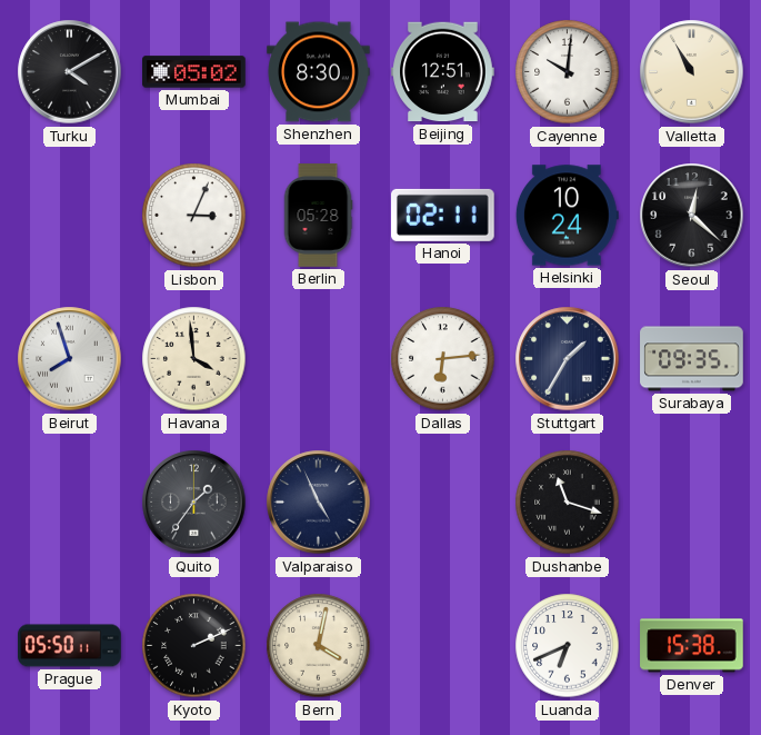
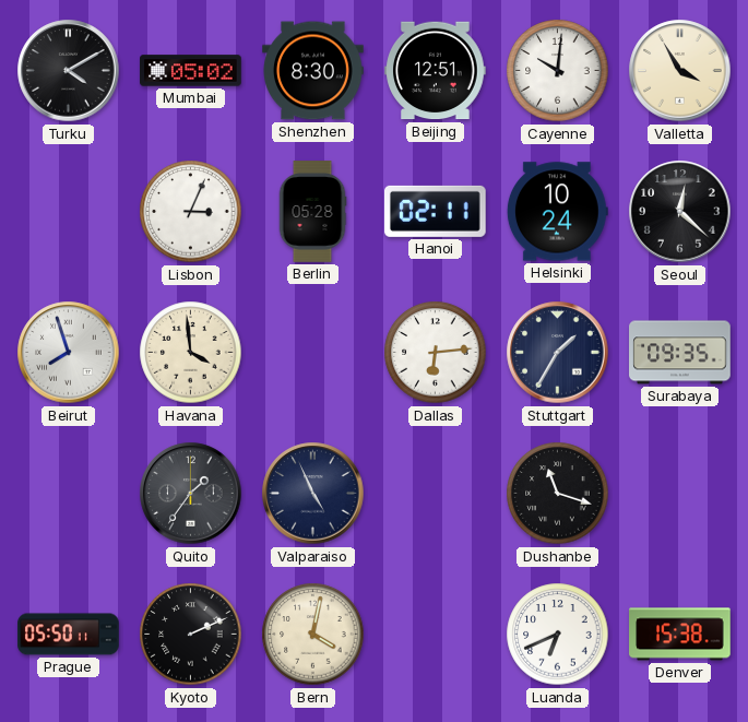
Valletta: 10:55 -> 3:55 (680, 71)
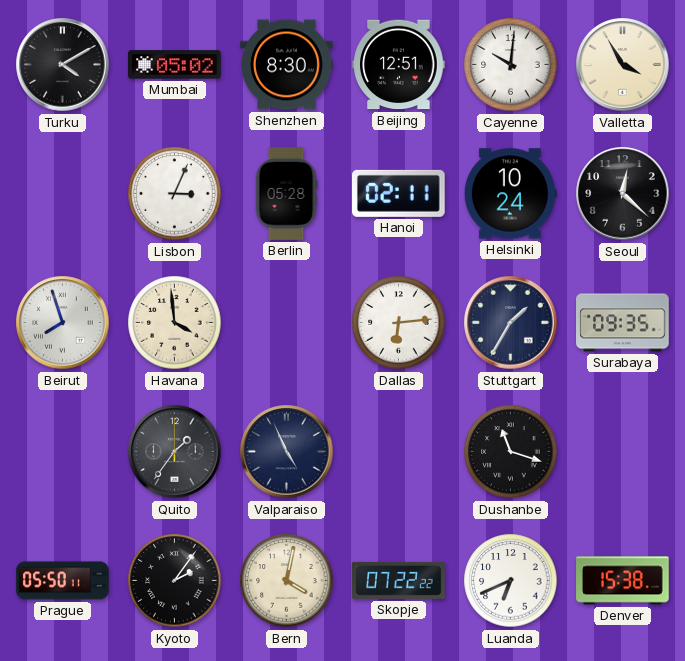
Kyoto: 2:11 -> 2:06 (175, 581)
Skopje: none -> 07:22 (399, 580)
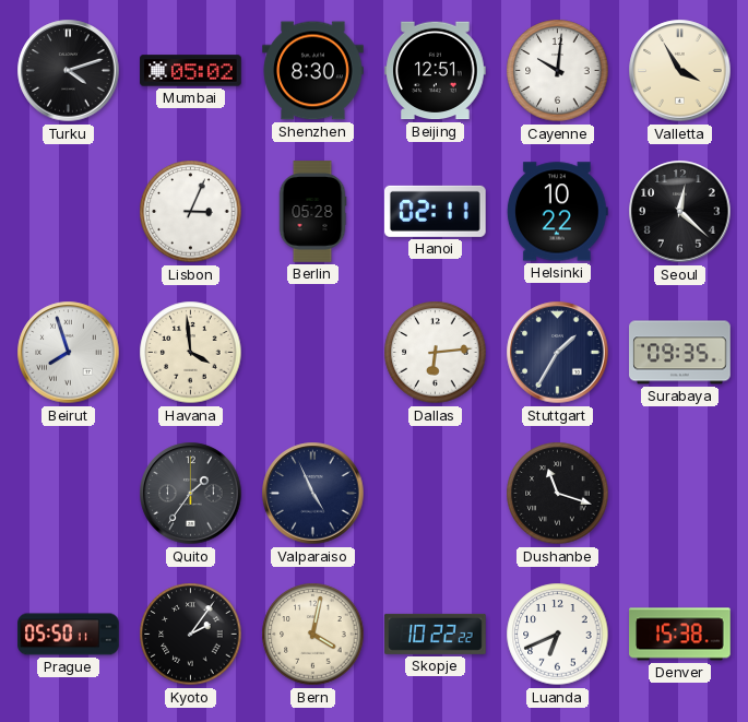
Turku: 4:10 -> 4:12 (69, 71)
Helsinki: 10:24 -> 10:22 (557, 212)
Skopje: 07:22 -> 10:22 (436, 634)
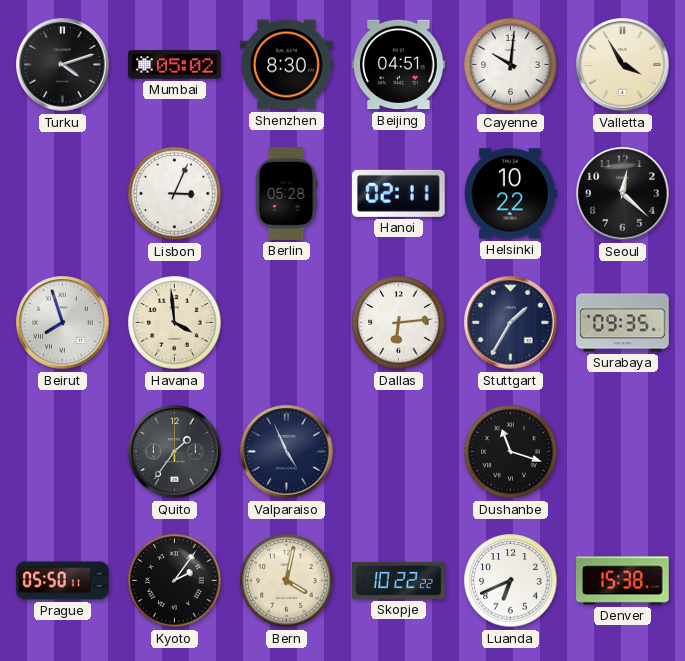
Beijing: 12:51 -> 04:51 (399, 65)
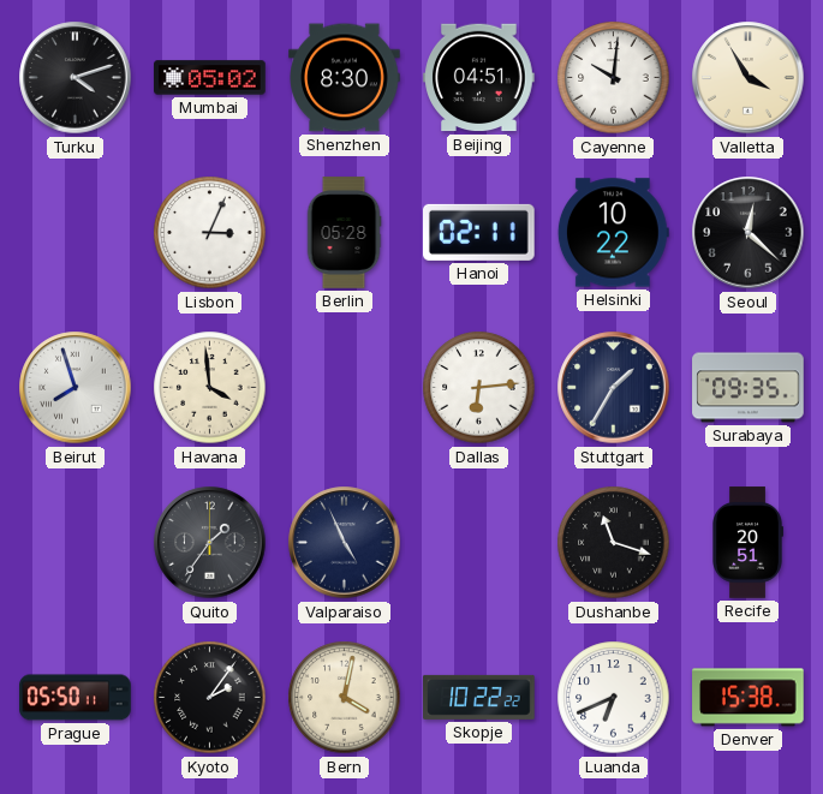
Recife: none -> 20:51 (749, 543)
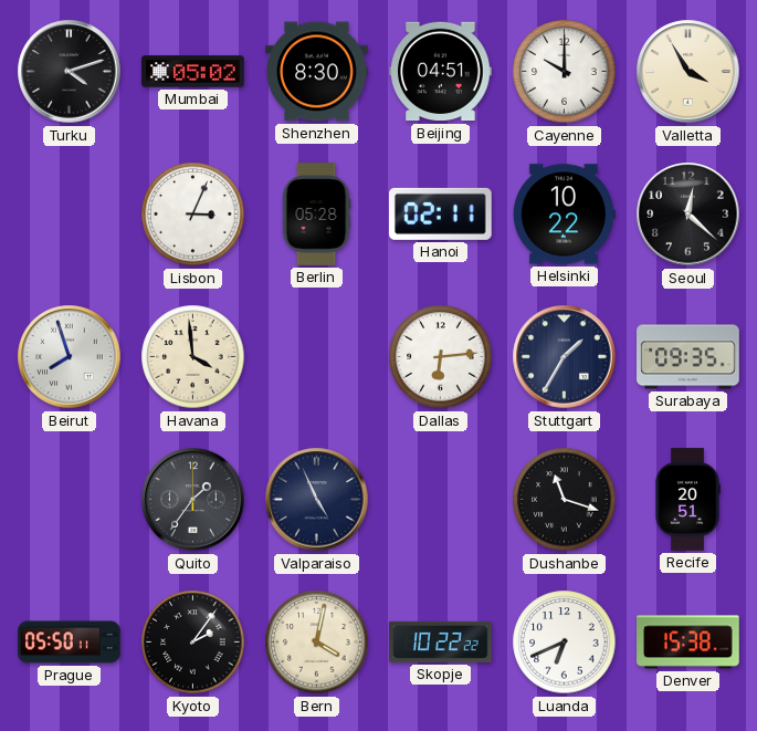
Cayenne: 10:01 -> 10:00 (565, 72)
